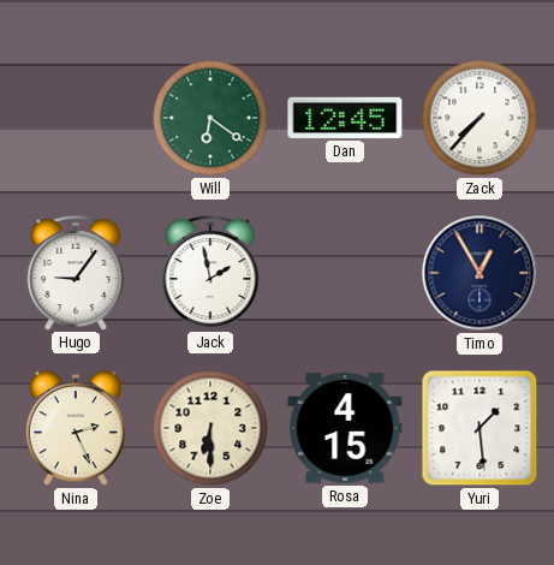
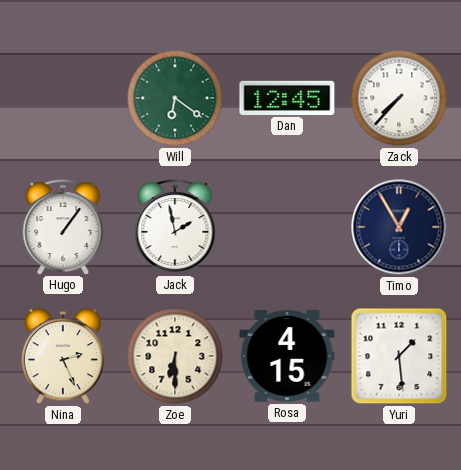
Hugo: 9:06 -> 1:06 (63, 227)
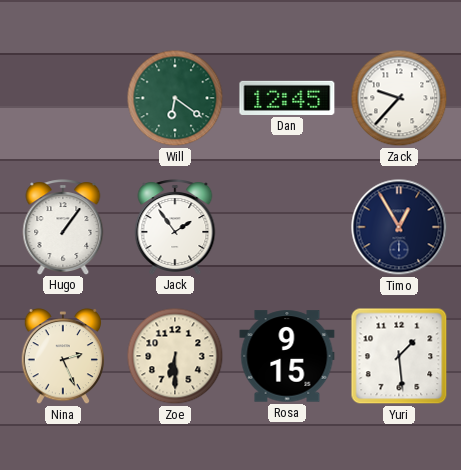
Zack: 7:37 -> 9:37 (399, 98)
Jack: 1:58 -> 1:54 (175, 227)
Rosa: 4:15 -> 9:15 (287, 356)
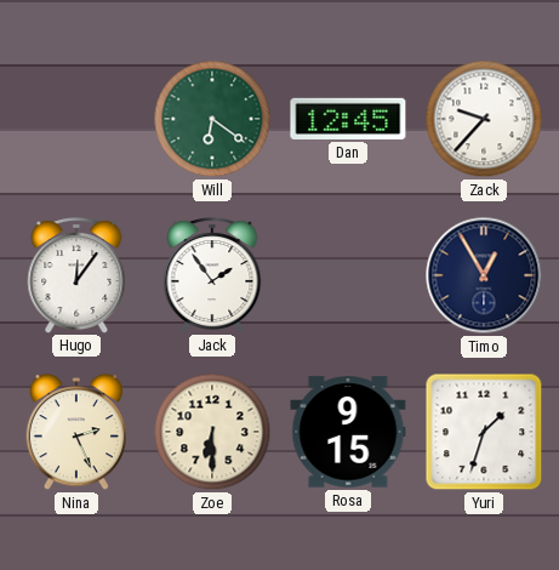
Hugo: 1:06 -> 12:06 (76, 275)
Yuri: 1:29 -> 1:33 (484, 432)
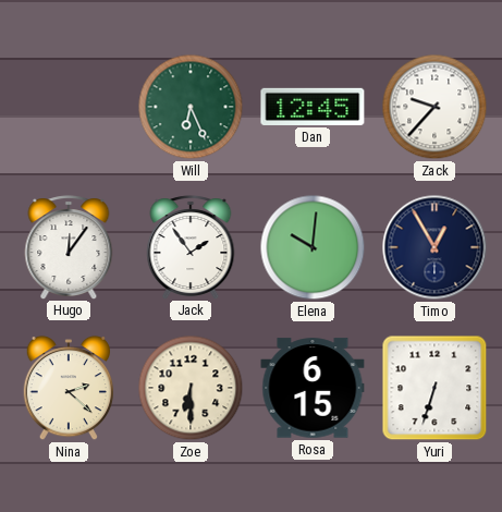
Will: 6:21 -> 6:26 (191, 107)
Elena: none -> 10:01 (313, 247)
Nina: 2:26 -> 2:22 (68, 388)
Rosa: 9:15 -> 6:15 (313, 388)
Yuri: 1:33 -> 6:33 (434, 388)
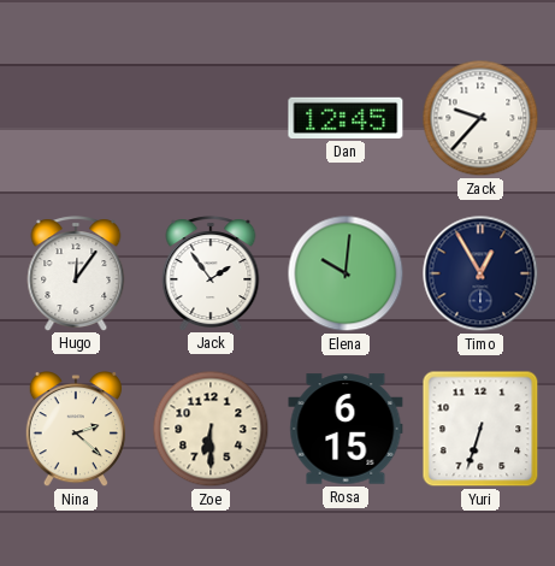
Will: 6:26 -> none (191, 107)
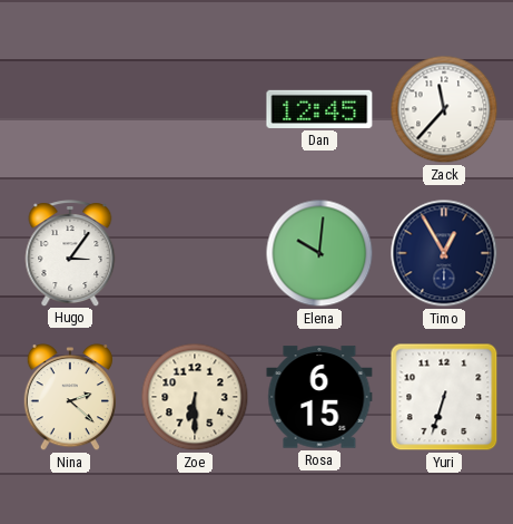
Zack: 9:37 -> 11:37 (444, 109)
Hugo: 12:06 -> 3:06 (70, 253)
Jack: 1:54 -> none (211, 273)
